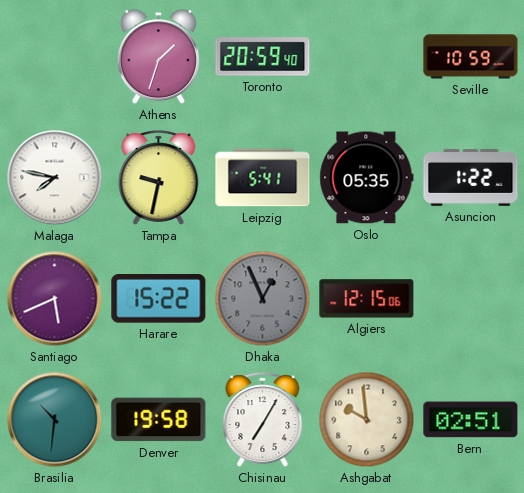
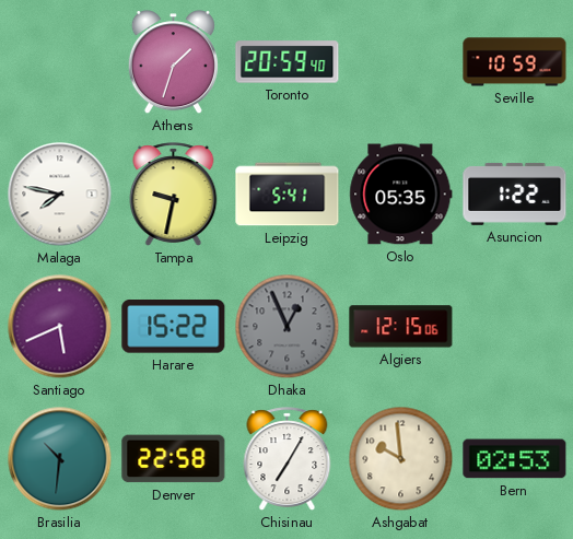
Denver: 19:58 -> 22:58 (174, 459)
Bern: 02:51 -> 02:53 (515, 459)
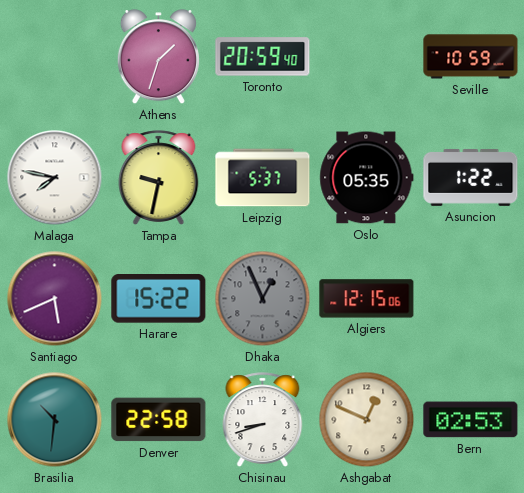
Leipzig: 5:41 -> 5:37 (263, 178)
Chisinau: 7:05 -> 8:42 (263, 420)
Ashgabat: 9:59 -> 12:49 (367, 420)
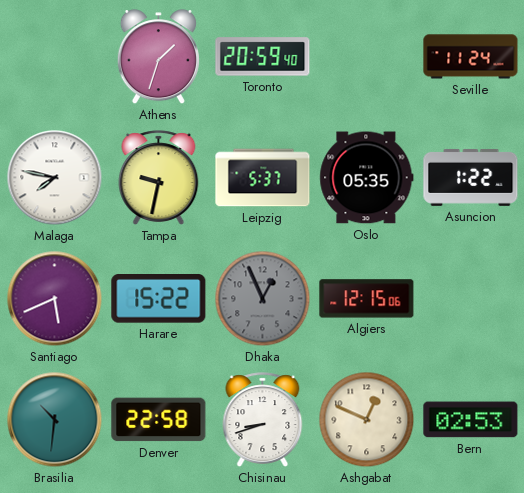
Seville: 10:59 -> 11:24 (471, 57)
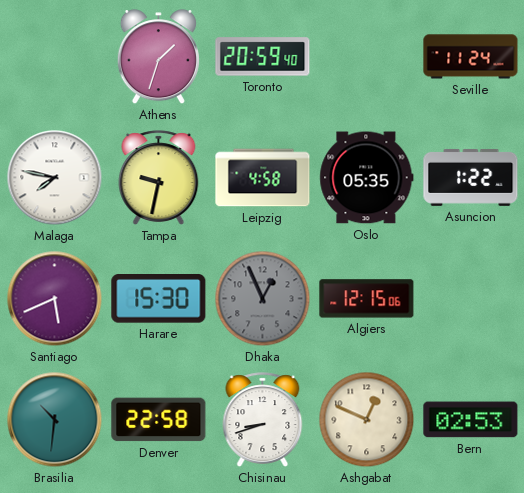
Leipzig: 5:37 -> 4:58 (263, 178)
Harare: 15:22 -> 15:30 (159, 299)
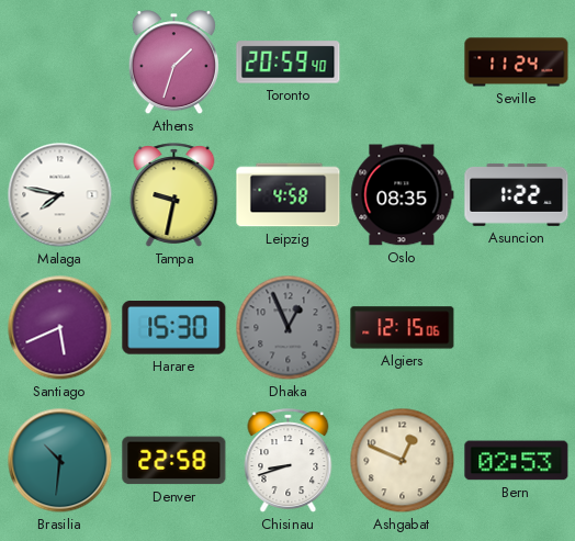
Oslo: 05:35 -> 08:35 (403, 195)
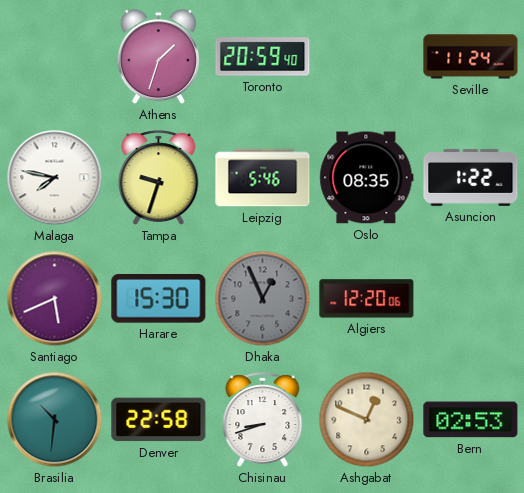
Tampa: 9:32 -> 9:33 (159, 178)
Leipzig: 4:58 -> 5:46 (263, 178)
Algiers: 12:15 -> 12:20 (367, 299)
